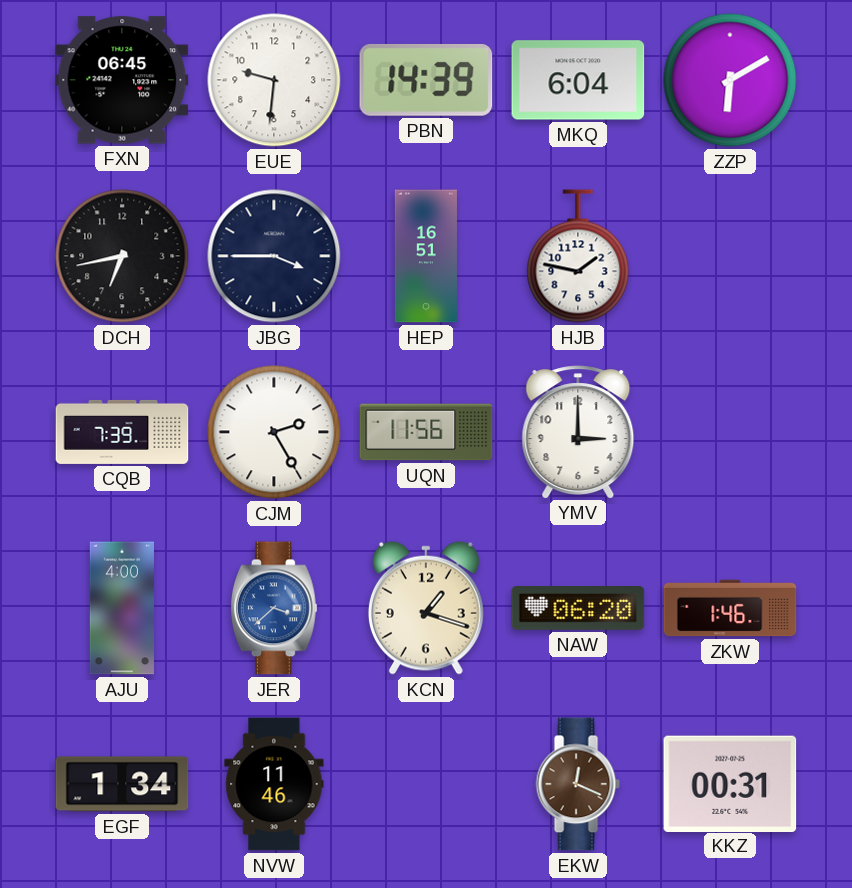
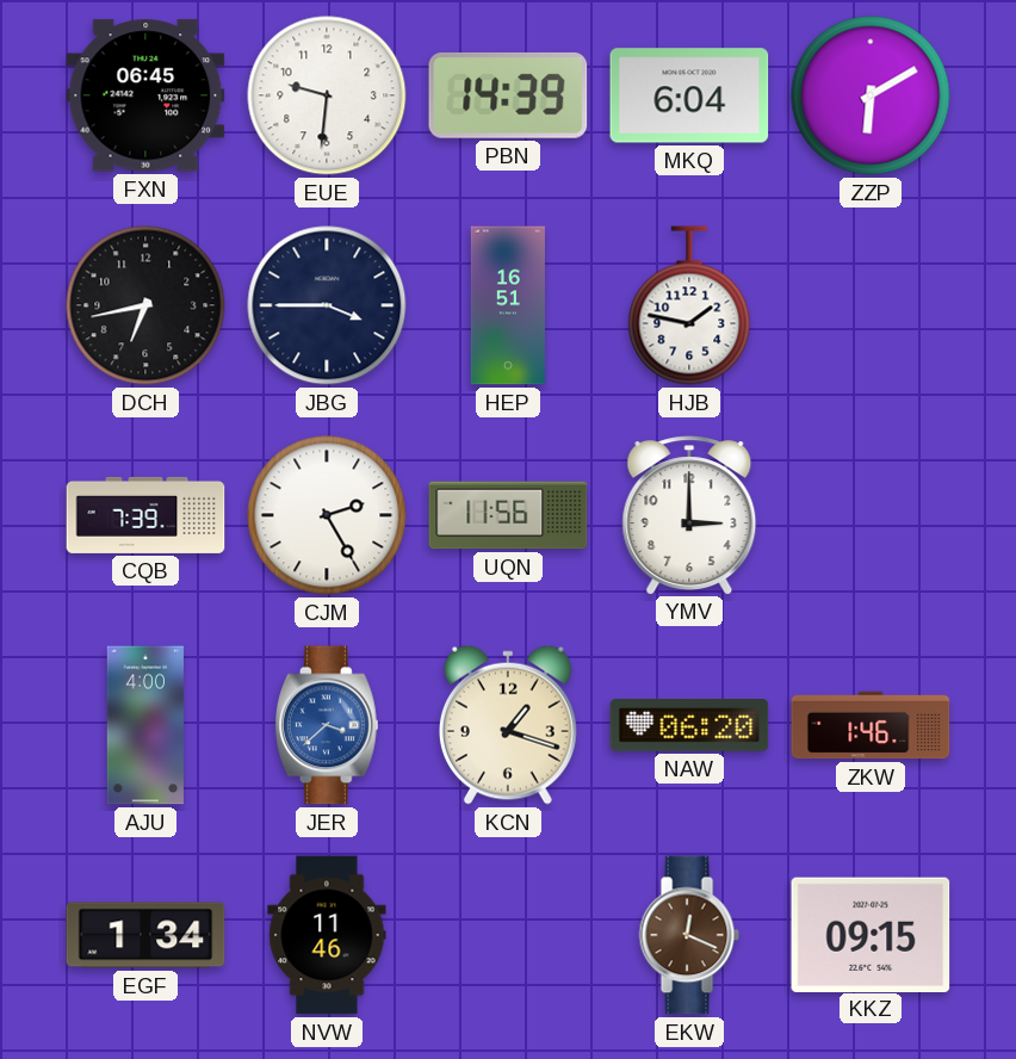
KKZ: 00:31 -> 09:15 (871, 934)
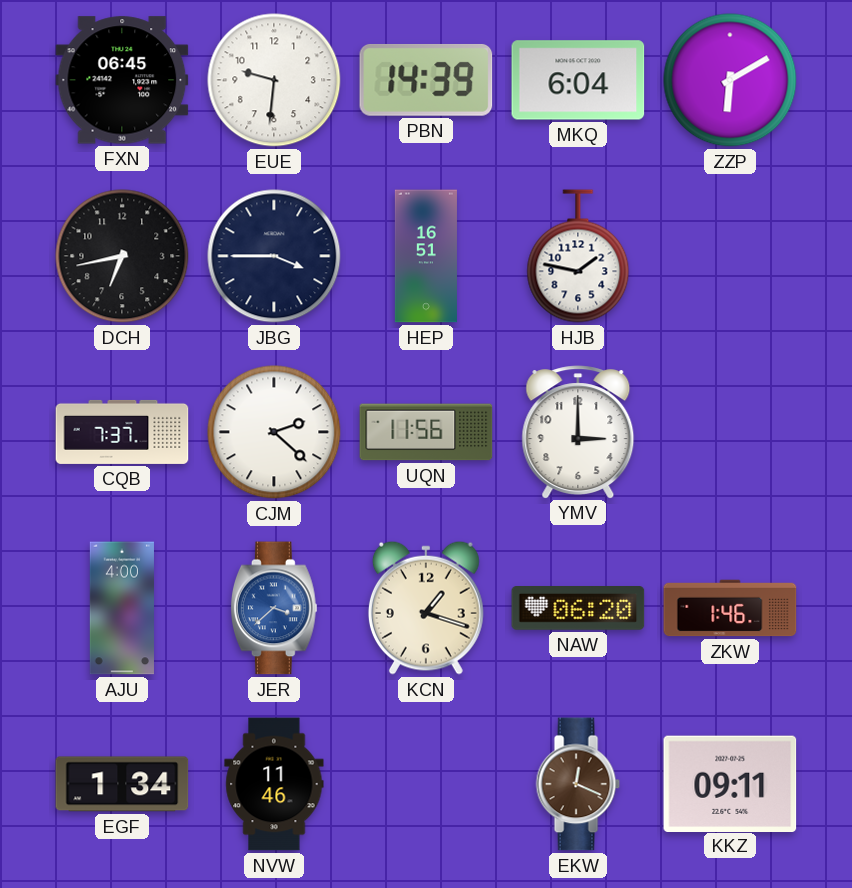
CQB: 7:39 -> 7:37 (122, 432)
CJM: 2:25 -> 2:22 (274, 432)
KKZ: 09:15 -> 09:11 (730, 783)
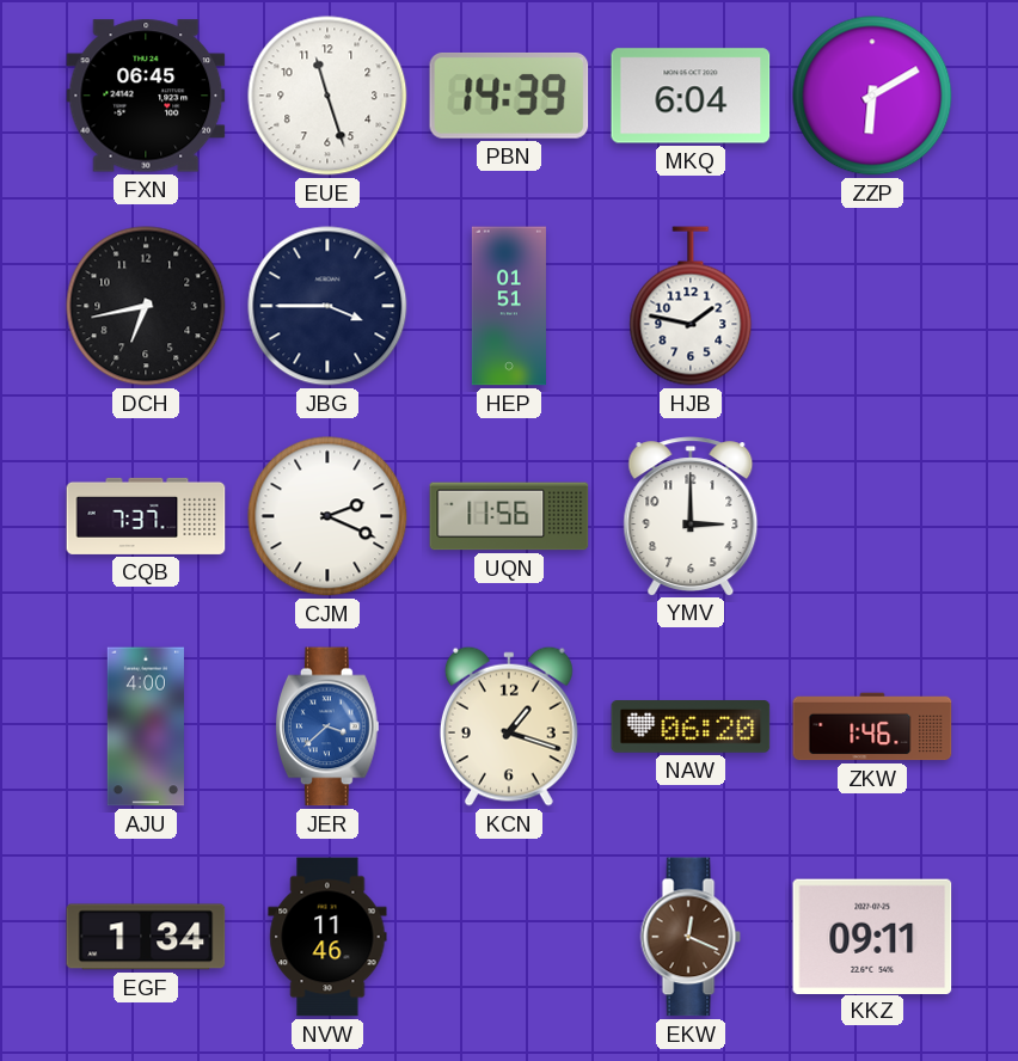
EUE: 9:31 -> 11:27 (327, 96)
HEP: 16:51 -> 01:51 (509, 306)
CJM: 2:22 -> 2:19 (327, 516)
